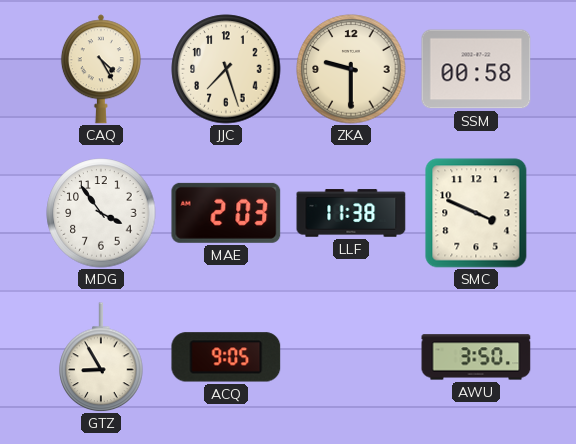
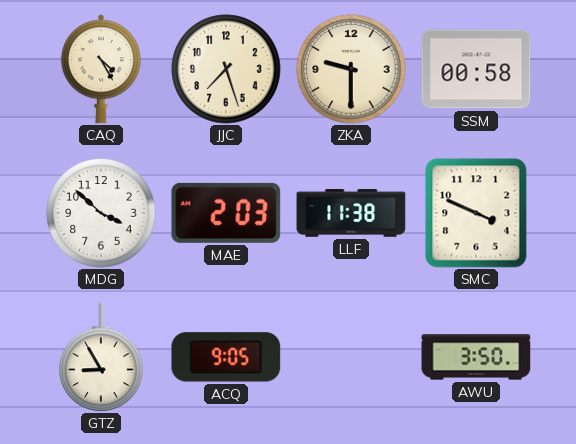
MDG: 3:54 -> 3:52 (101, 213)
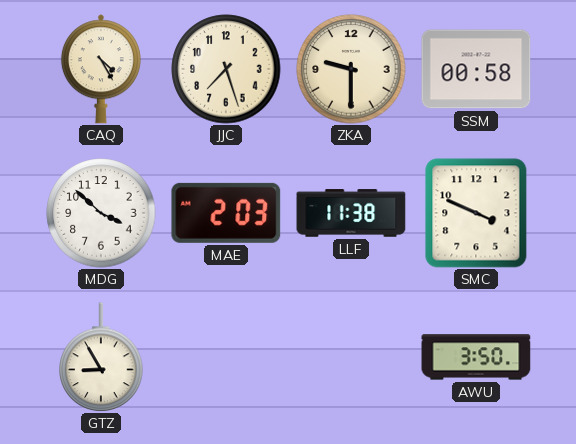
ACQ: 9:05 -> none (226, 357)
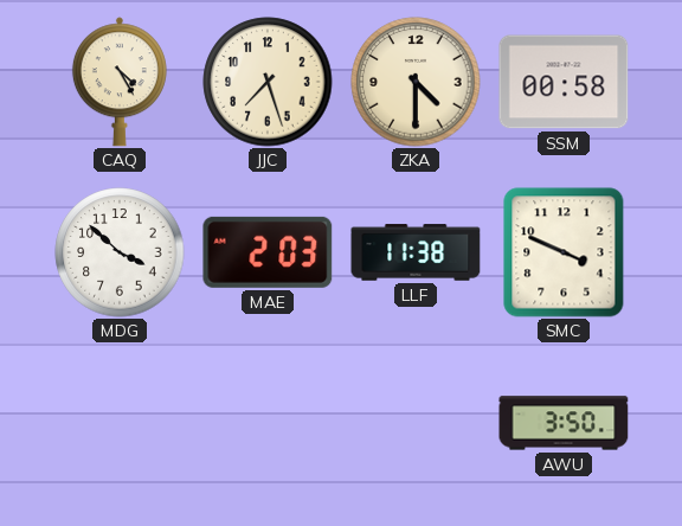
ZKA: 9:30 -> 4:30 (416, 82)
GTZ: 8:55 -> none (101, 357)
